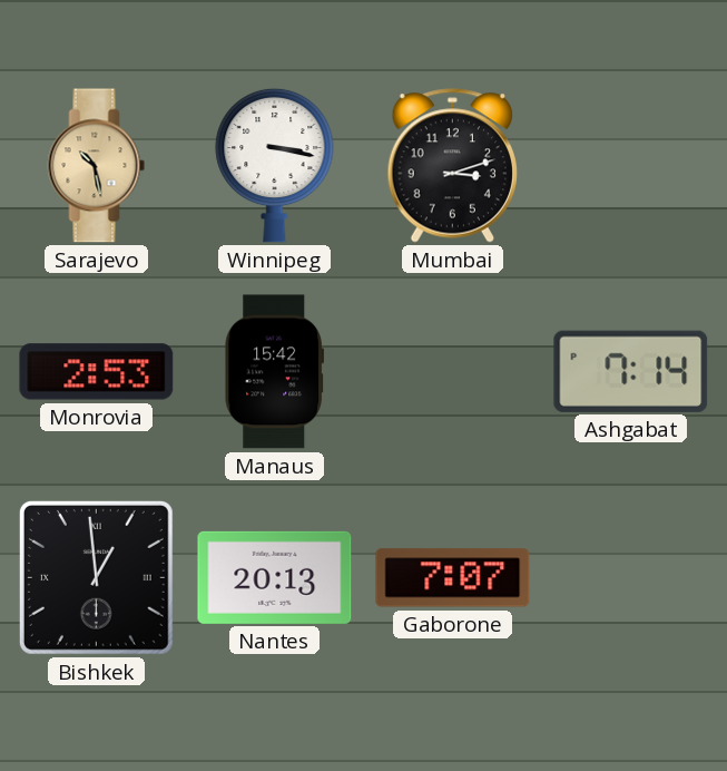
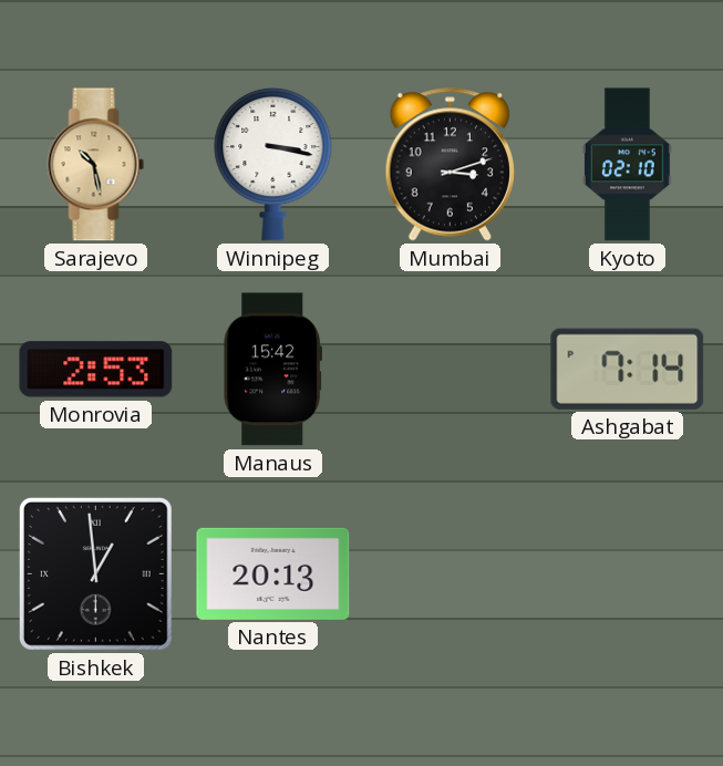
Kyoto: none -> 02:10 (627, 165)
Gaborone: 7:07 -> none (453, 578)
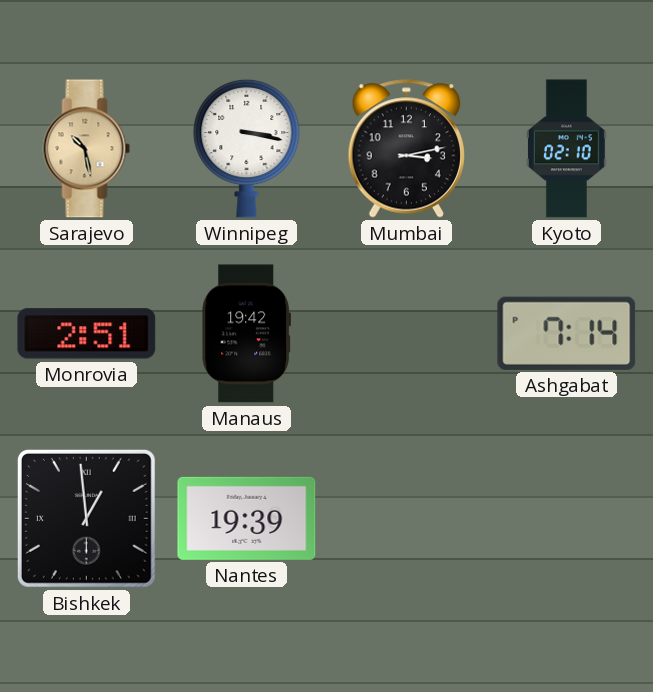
Mumbai: 3:12 -> 3:13 (406, 149)
Monrovia: 2:53 -> 2:51 (87, 334)
Manaus: 15:42 -> 19:42 (246, 334)
Nantes: 20:13 -> 19:39 (247, 518)
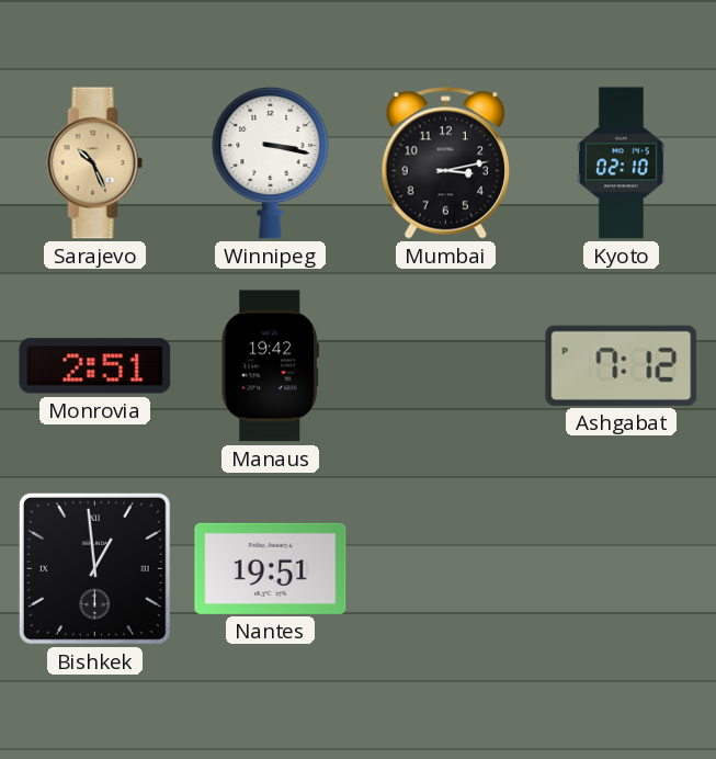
Sarajevo: 10:28 -> 10:26 (95, 163)
Ashgabat: 7:14 -> 7:12 (622, 365)
Nantes: 19:39 -> 19:51 (271, 568)
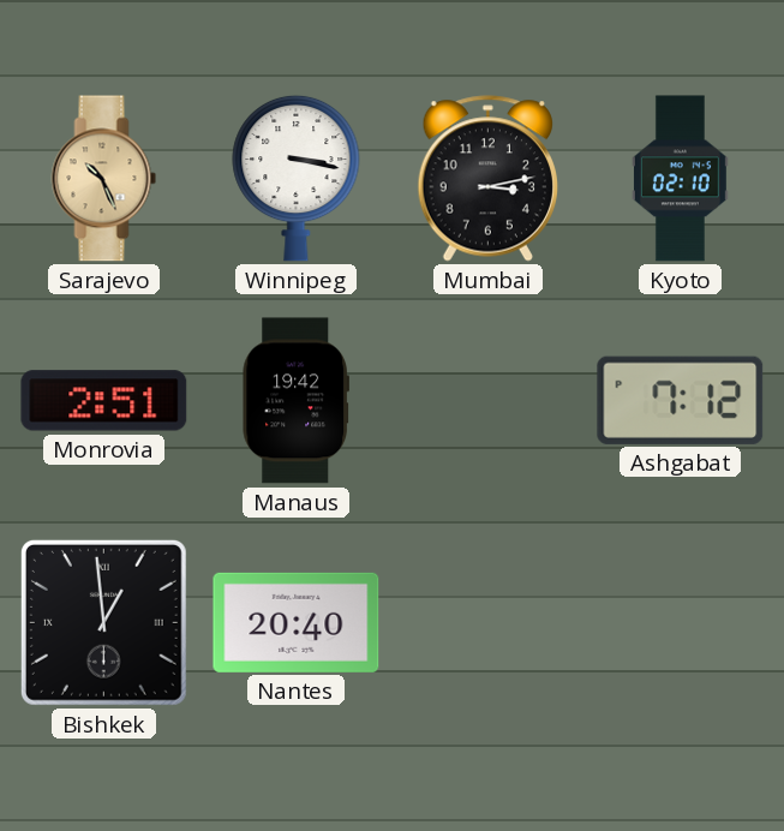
Nantes: 19:51 -> 20:40 (297, 622)
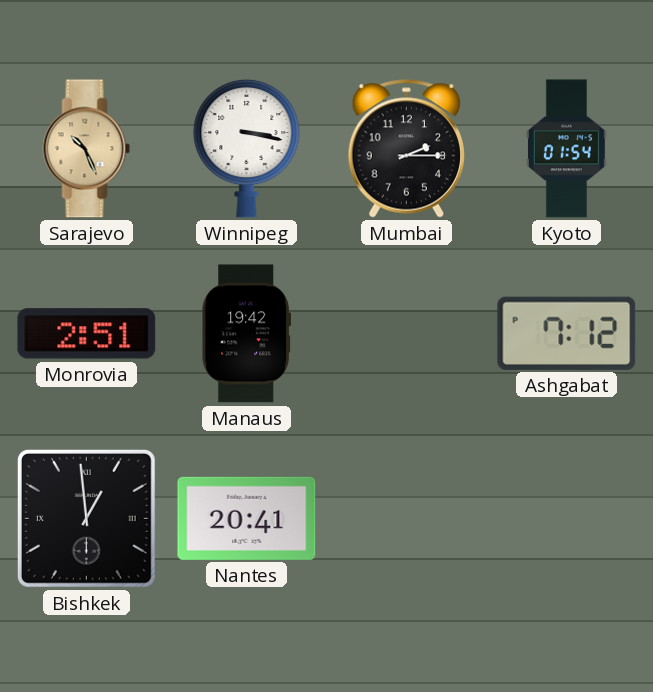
Mumbai: 3:13 -> 2:15 (406, 149)
Kyoto: 02:10 -> 01:54 (566, 149)
Nantes: 20:40 -> 20:41 (247, 518)
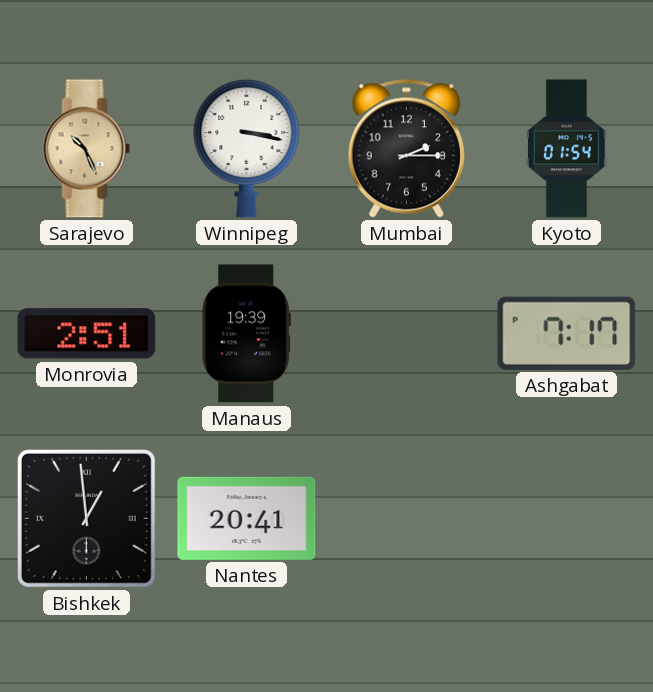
Manaus: 19:42 -> 19:39 (246, 334)
Ashgabat: 7:12 -> 7:17 (567, 333)
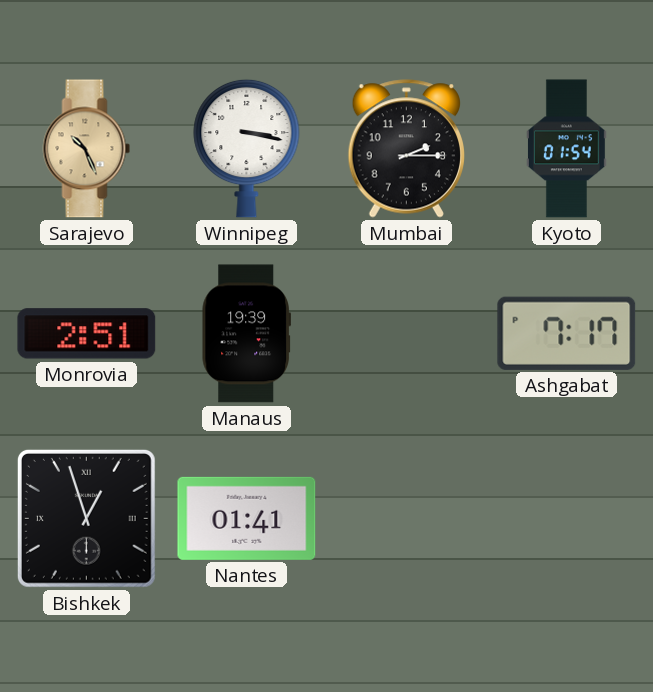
Bishkek: 12:59 -> 12:57 (86, 518)
Nantes: 20:41 -> 01:41 (247, 518)
